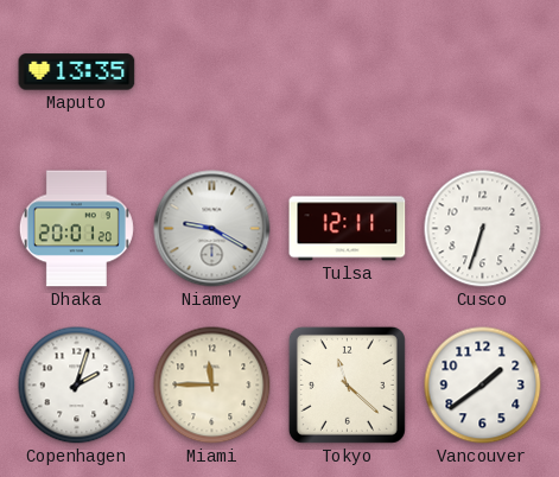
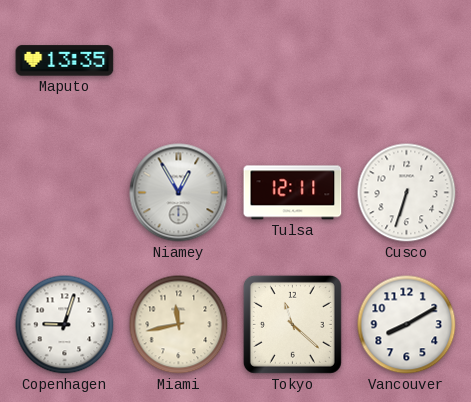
Dhaka: 20:01 -> none (76, 229)
Niamey: 9:20 -> 12:55 (179, 193)
Copenhagen: 2:03 -> 9:03 (65, 325)
Miami: 11:45 -> 11:43 (179, 325)
Vancouver: 1:39 -> 8:10 (407, 325)
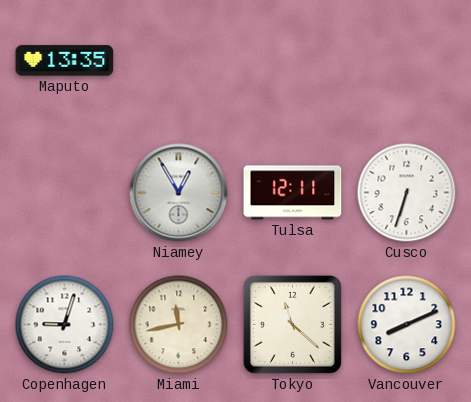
Vancouver: 8:10 -> 8:11 (407, 325)
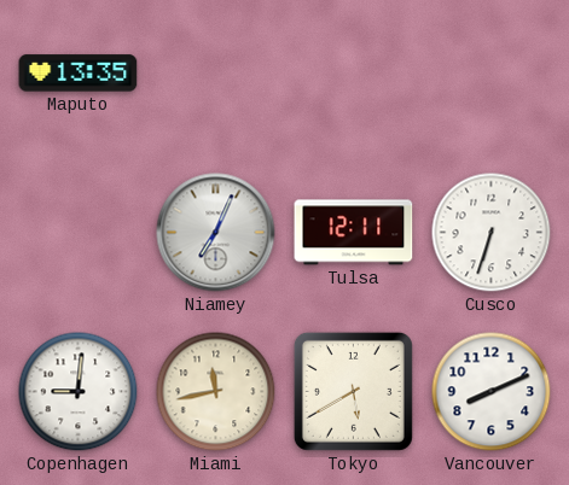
Niamey: 12:55 -> 7:04 (216, 233)
Copenhagen: 9:03 -> 9:01 (79, 392)
Tokyo: 11:22 -> 5:40 (353, 391)
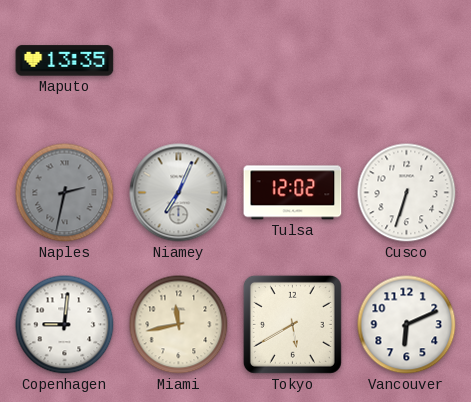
Naples: none -> 2:32 (65, 193)
Tulsa: 12:11 -> 12:02 (293, 193)
Vancouver: 8:11 -> 6:11 (407, 325)
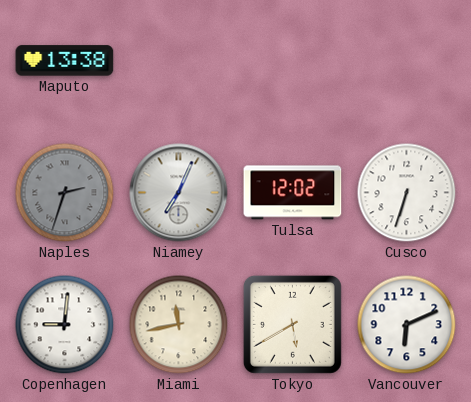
Maputo: 13:35 -> 13:38 (65, 61)
Naples: 2:32 -> 2:33 (65, 193)
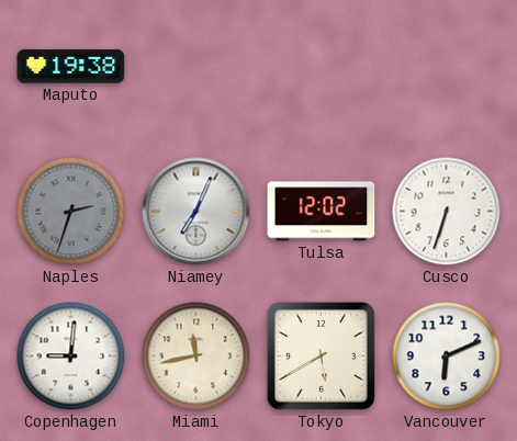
Maputo: 13:38 -> 19:38 (71, 67)
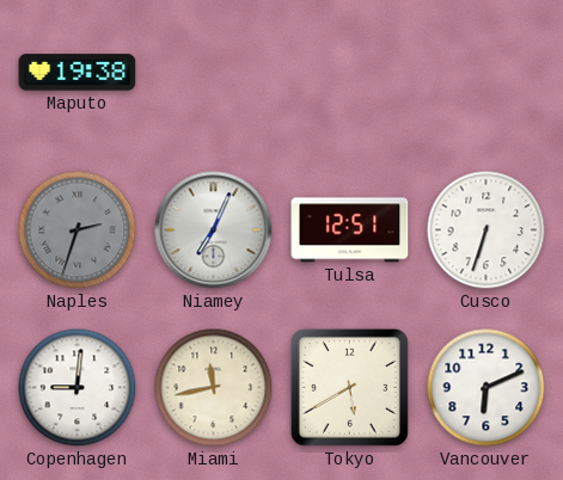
Tulsa: 12:02 -> 12:51 (350, 230)
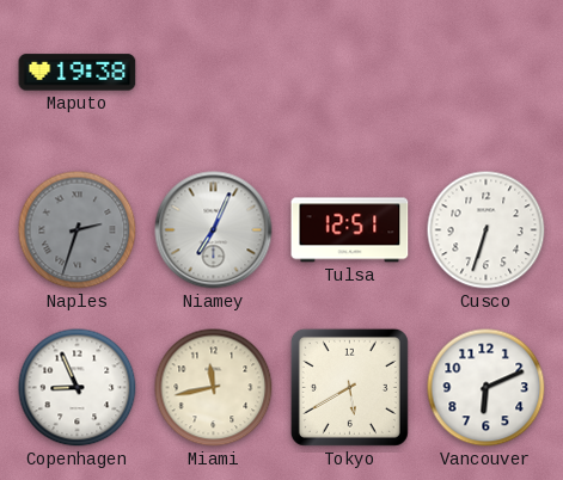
Copenhagen: 9:01 -> 8:56 (78, 388)
